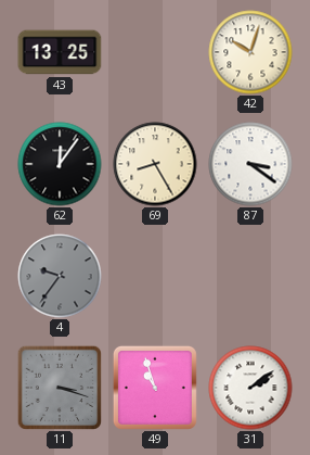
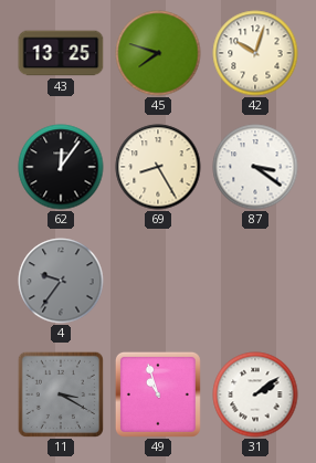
45: none -> 7:48 (158, 53)
11: 3:18 -> 3:20 (60, 393)
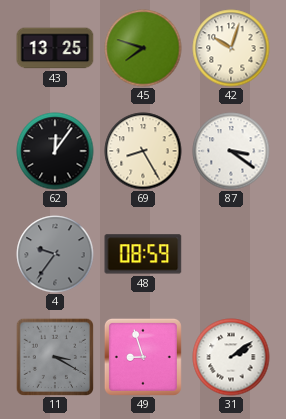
48: none -> 08:59 (143, 254)
49: 10:57 -> 8:57 (143, 357)
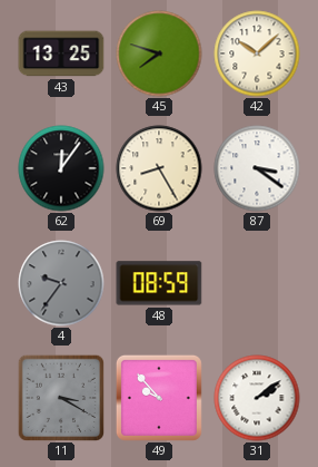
42: 10:03 -> 10:08 (257, 53)
49: 8:57 -> 9:53 (159, 398)
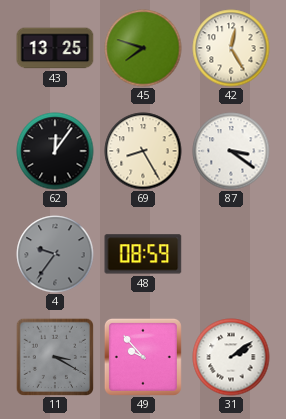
42: 10:08 -> 12:25 (231, 48)
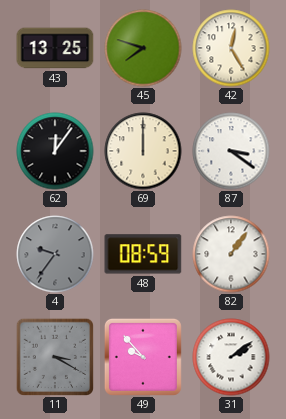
69: 8:25 -> 12:00 (143, 151)
82: none -> 1:06 (231, 254)
